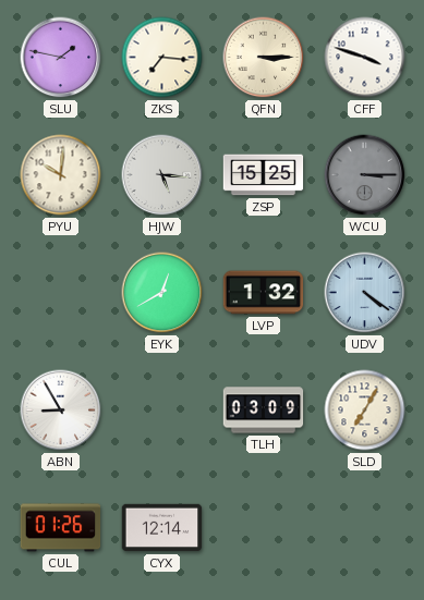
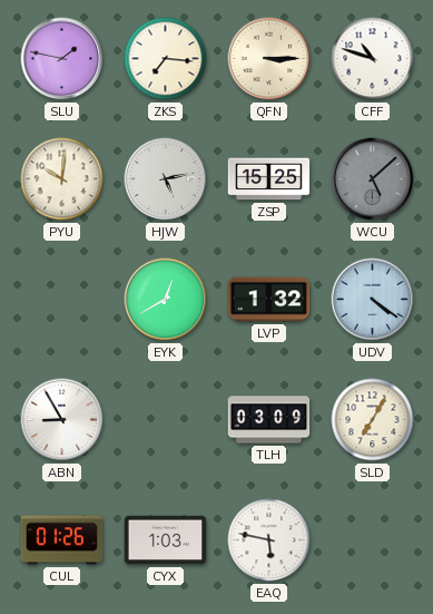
CFF: 3:48 -> 10:48 (373, 59)
HJW: 5:16 -> 5:13 (166, 179)
WCU: 3:15 -> 5:08 (373, 179)
CYX: 12:14 -> 1:03 (166, 540)
EAQ: none -> 5:47 (269, 540)
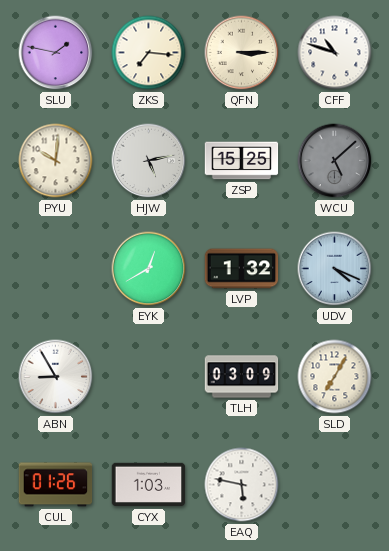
UDV: 4:21 -> 4:19 (335, 269)
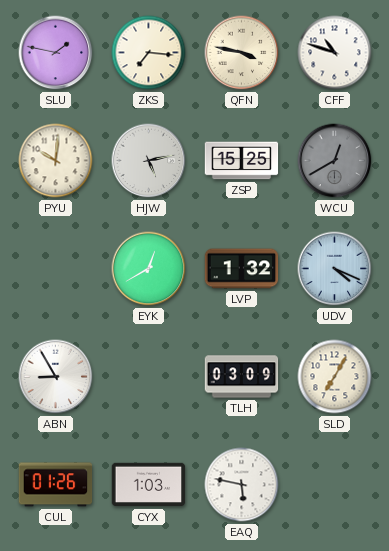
QFN: 3:15 -> 3:47 (242, 53)
WCU: 5:08 -> 12:40 (335, 161)
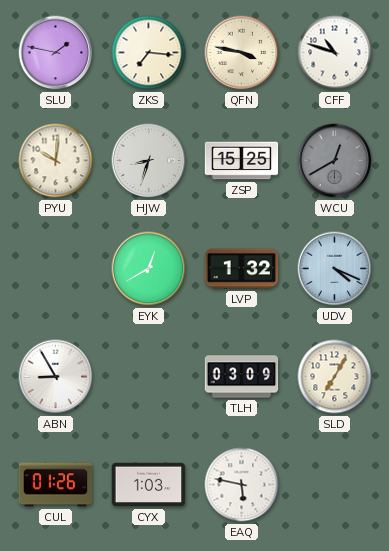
HJW: 5:13 -> 8:33 (149, 161)
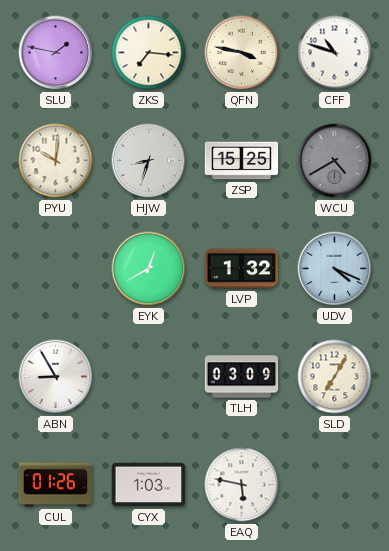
WCU: 12:40 -> 4:40 (335, 161)
